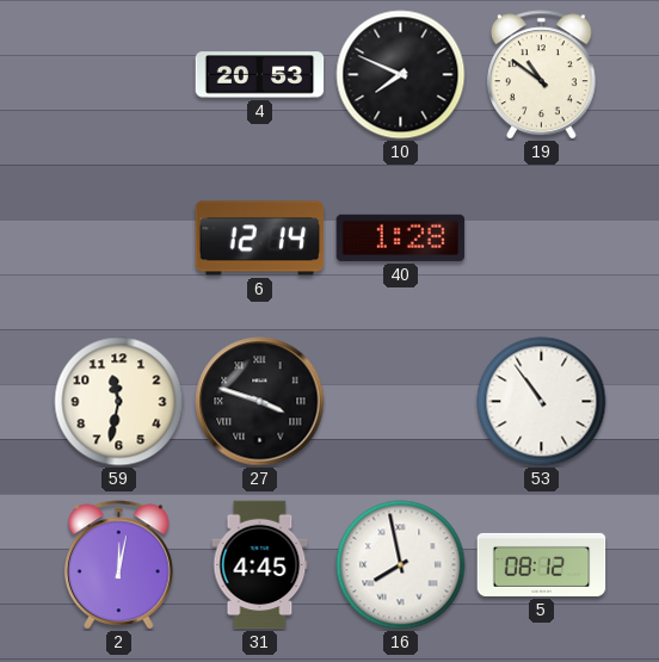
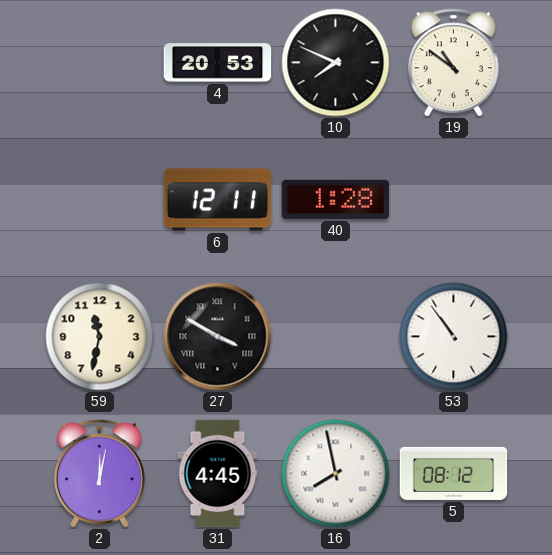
6: 12:14 -> 12:11 (218, 200)
27: 3:48 -> 3:50 (218, 337)
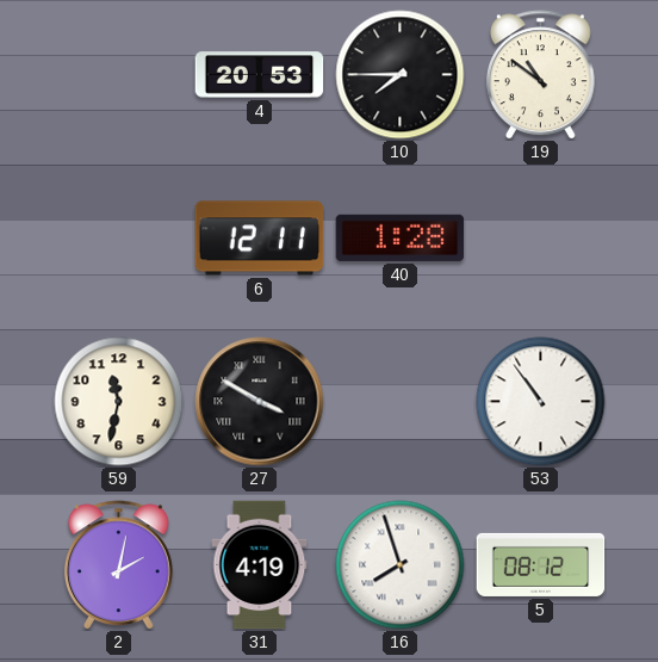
10: 7:49 -> 7:45 (401, 75)
2: 12:02 -> 2:02 (118, 565)
31: 4:45 -> 4:19 (260, 565)
16: 7:58 -> 7:57 (401, 565)
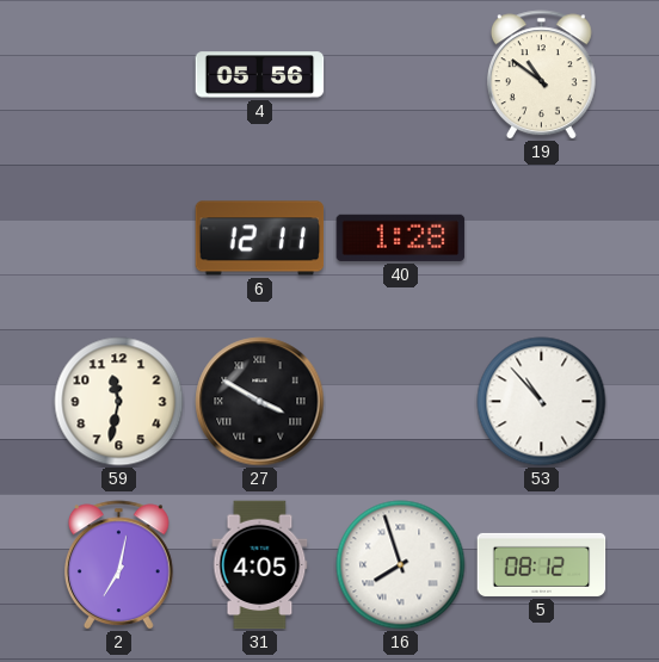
4: 20:53 -> 05:56 (260, 75)
10: 7:45 -> none (401, 75)
53: 10:54 -> 10:53 (542, 402)
2: 2:02 -> 7:02 (118, 565)
31: 4:19 -> 4:05 (260, 565)
